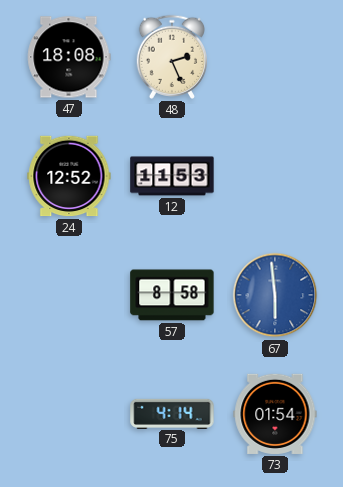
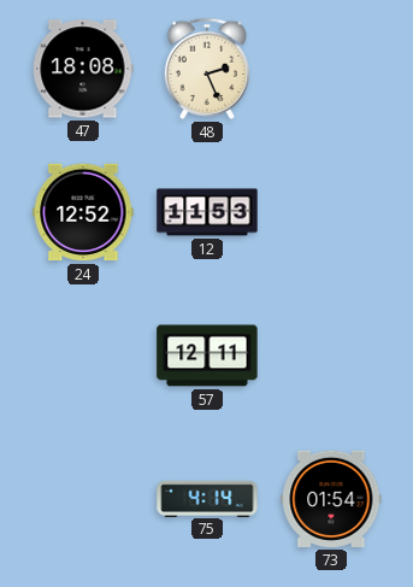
57: 8:58 -> 12:11 (207, 356)
67: 5:59 -> none (275, 295)
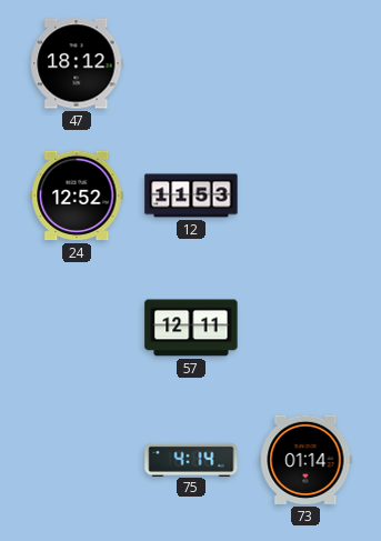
47: 18:08 -> 18:12 (77, 63)
48: 2:26 -> none (206, 69)
73: 01:54 -> 01:14 (305, 460)
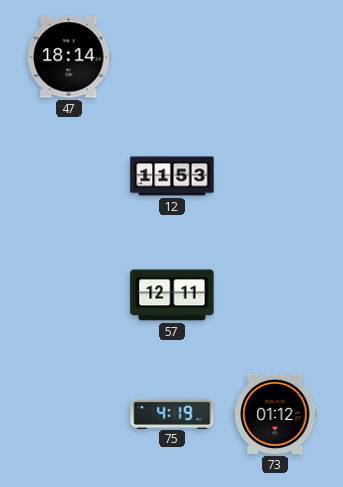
47: 18:12 -> 18:14 (69, 57)
24: 12:52 -> none (77, 196)
75: 4:14 -> 4:19 (172, 413)
73: 01:14 -> 01:12 (275, 414)
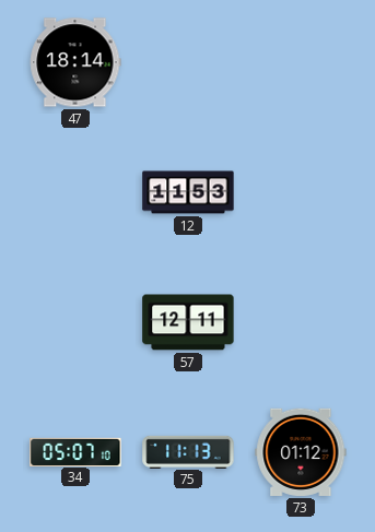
34: none -> 05:07 (75, 451)
75: 4:19 -> 11:13 (188, 451)
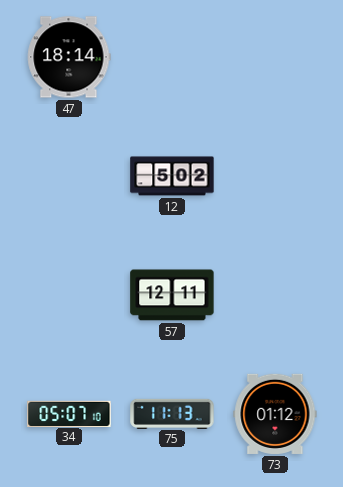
12: 11:53 -> 5:02 (172, 176)
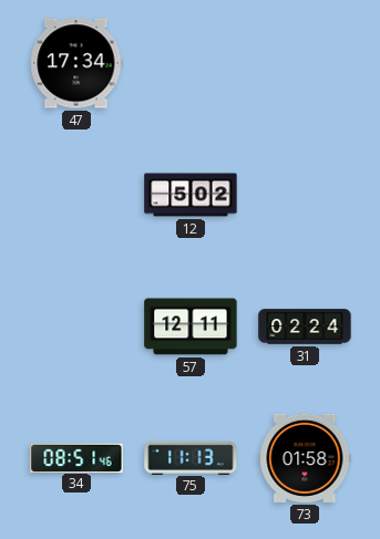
47: 18:14 -> 17:34 (76, 63)
31: none -> 02:24 (305, 326)
34: 05:07 -> 08:51 (76, 457)
73: 01:12 -> 01:58 (305, 458)
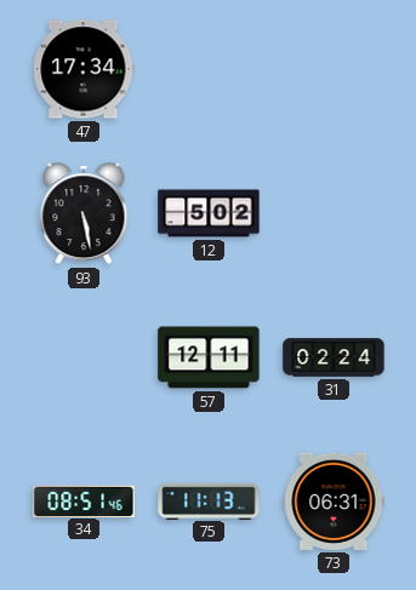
93: none -> 5:28 (84, 213)
73: 01:58 -> 06:31 (334, 502)
